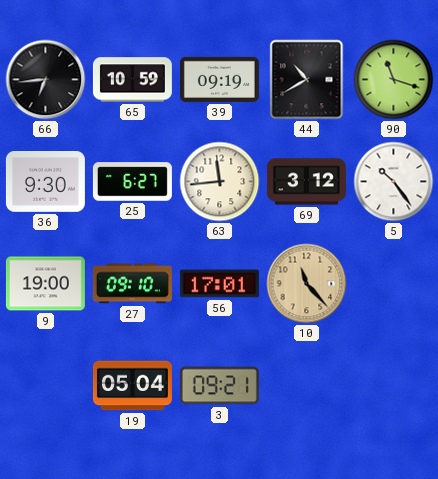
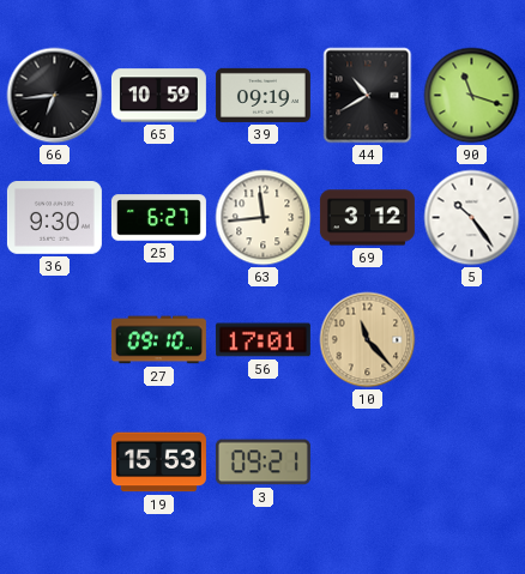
9: 19:00 -> none (45, 284)
19: 05:04 -> 15:53 (158, 463)
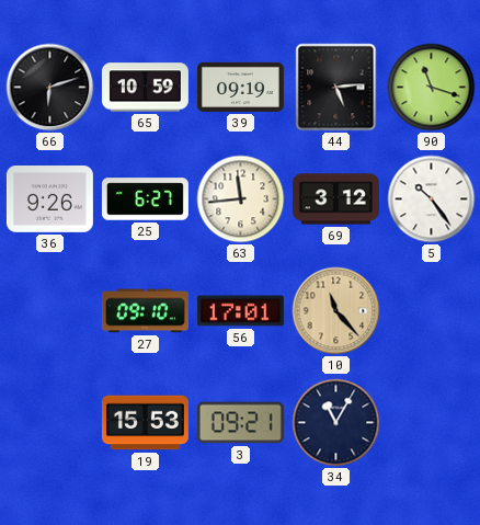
66: 6:44 -> 6:12 (50, 88)
44: 10:40 -> 5:14 (336, 88)
36: 9:30 -> 9:26 (49, 199)
34: none -> 11:05 (336, 423)
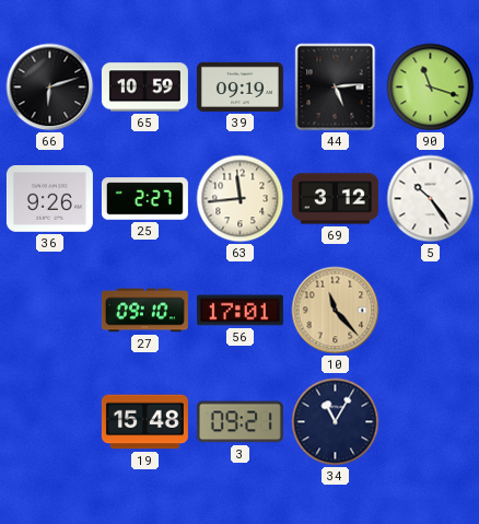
25: 6:27 -> 2:27 (144, 199)
19: 15:53 -> 15:48 (144, 422)
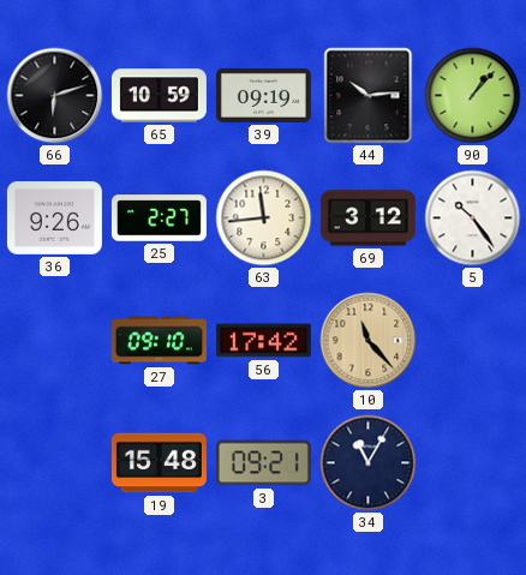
44: 5:14 -> 10:14 (369, 96)
90: 11:18 -> 1:07 (473, 96)
56: 17:01 -> 17:42 (263, 341)
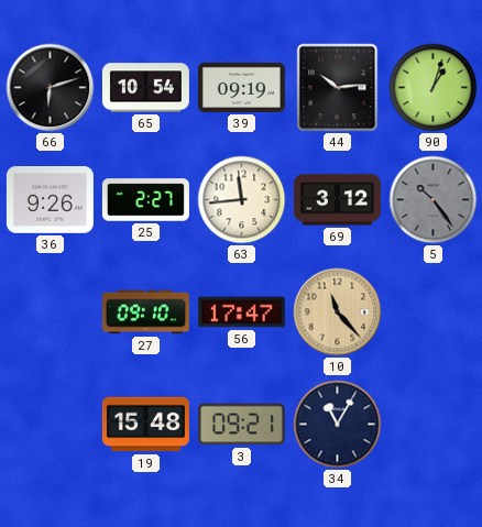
65: 10:59 -> 10:54 (145, 88)
90: 1:07 -> 1:03 (434, 88)
5 dial: white -> grey (434, 200)
56: 17:42 -> 17:47 (241, 312)
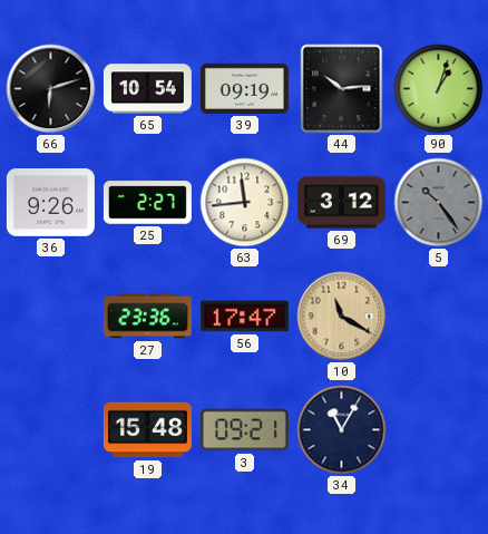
27: 09:10 -> 23:36 (147, 317)
10: 11:23 -> 11:20 (342, 317)
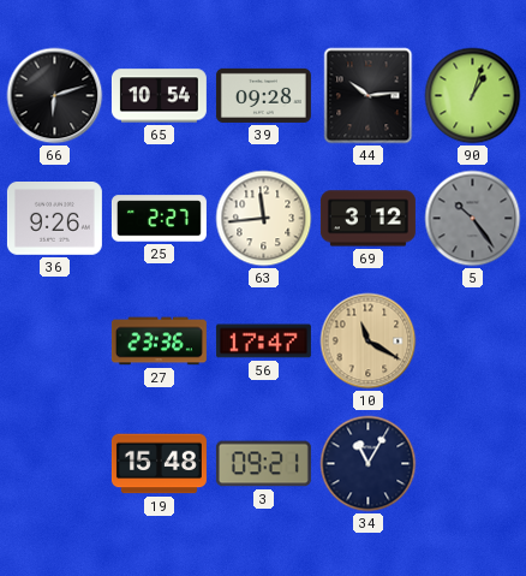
39: 09:19 -> 09:28 (263, 95)
